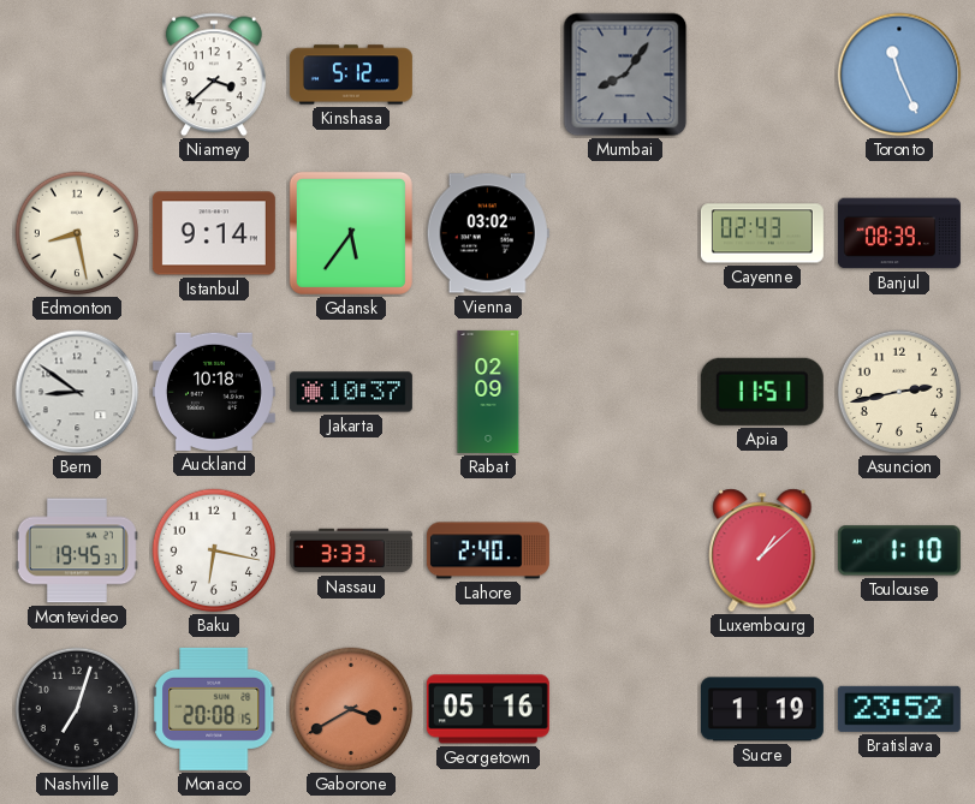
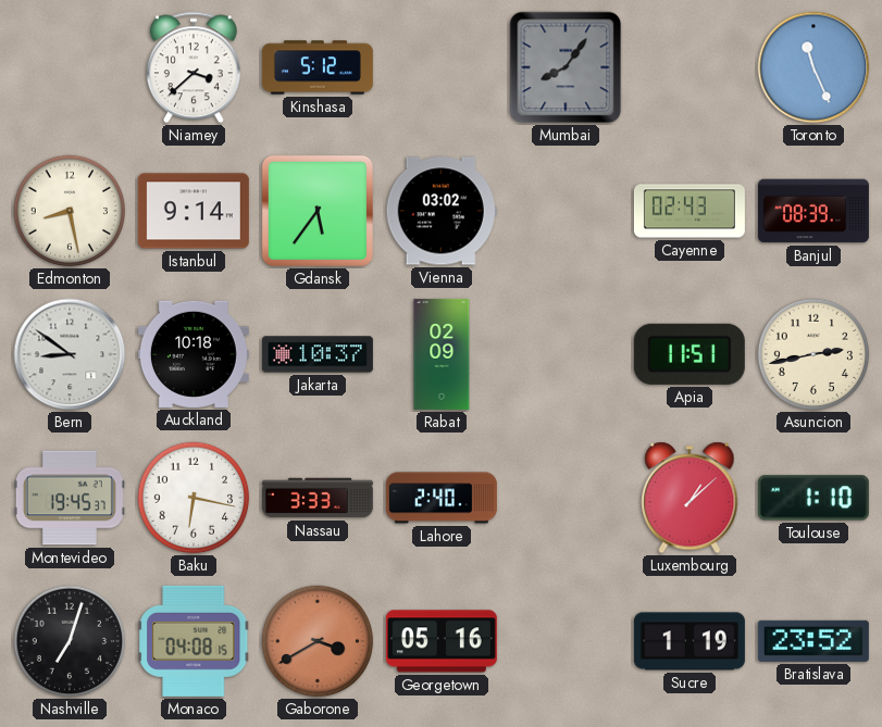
Monaco: 20:08 -> 04:08 (194, 641)
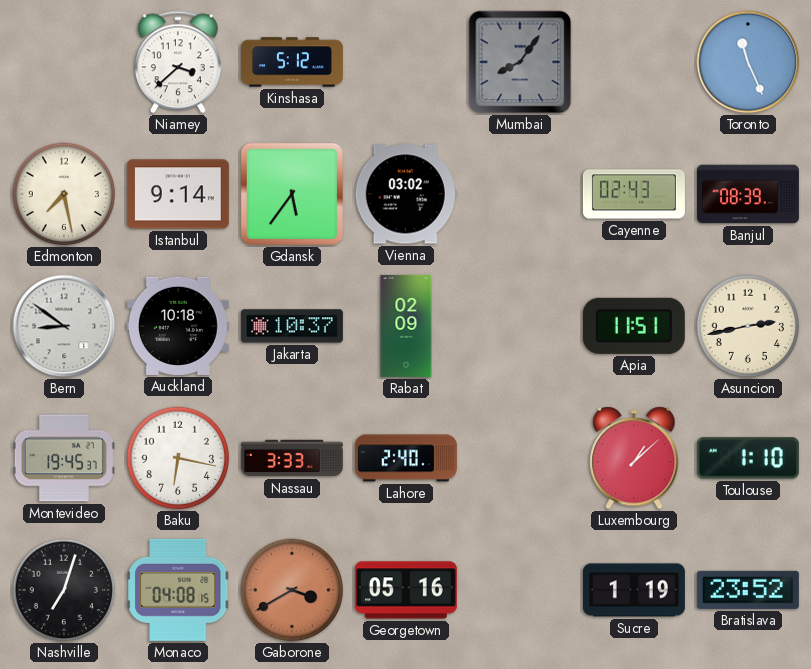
Edmonton: 8:28 -> 7:28 (64, 194)
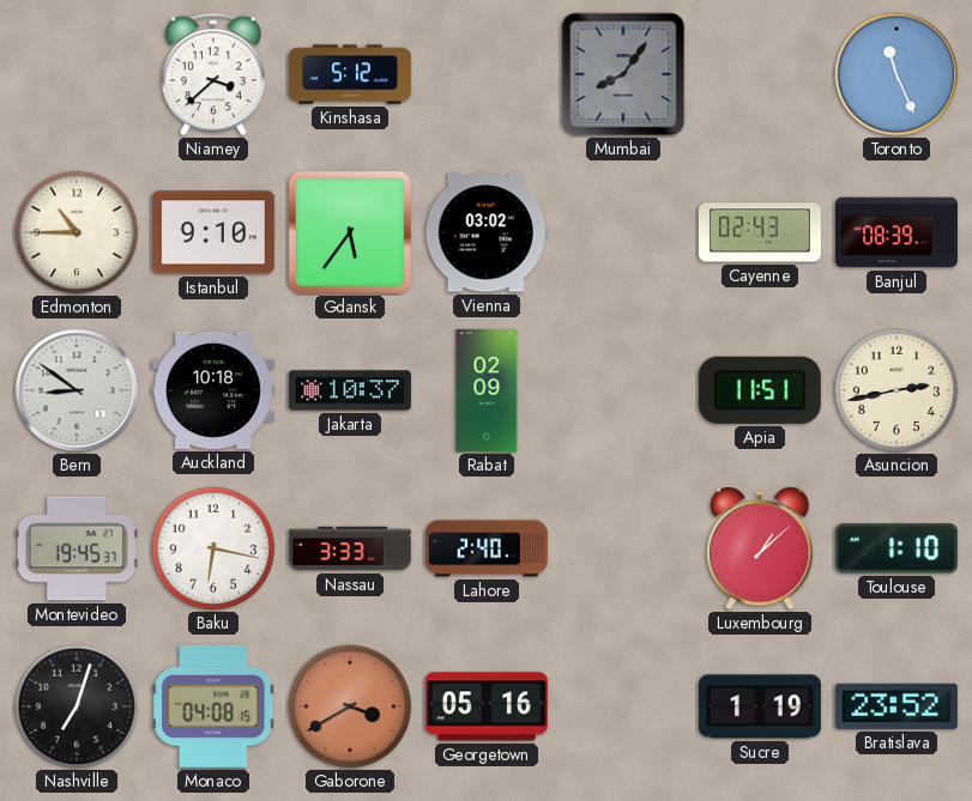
Edmonton: 7:28 -> 10:45 (77, 232)
Istanbul: 9:14 -> 9:10 (213, 232)
